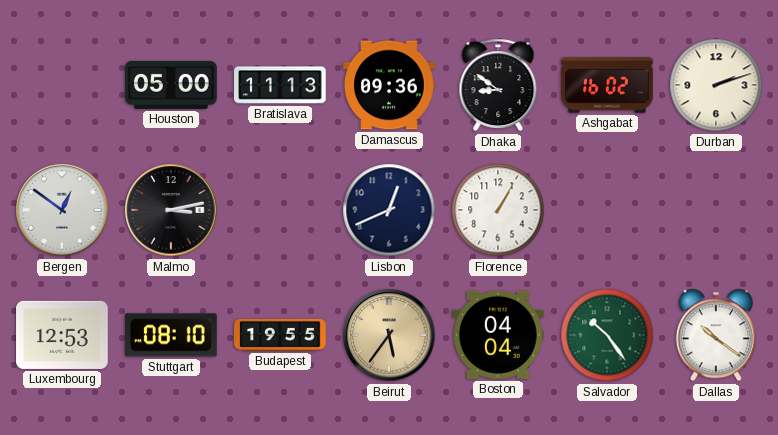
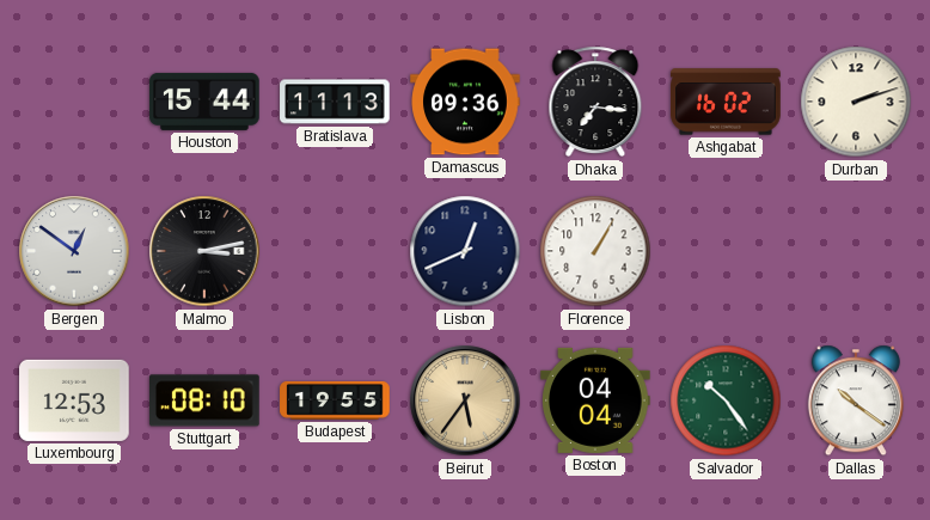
Houston: 05:00 -> 15:44 (204, 102)
Dhaka: 8:51 -> 7:16 (595, 102)
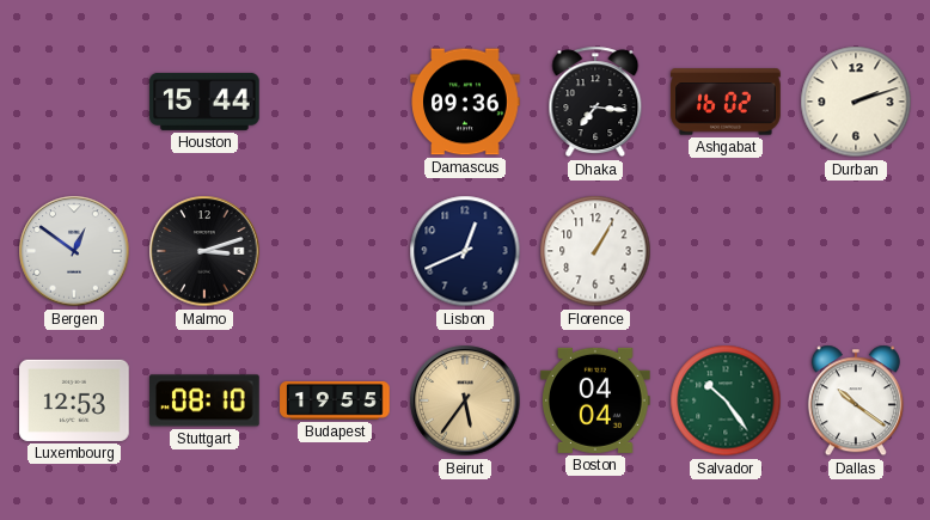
Bratislava: 11:13 -> none (335, 102)
Malmo: 3:13 -> 3:12 (204, 251)
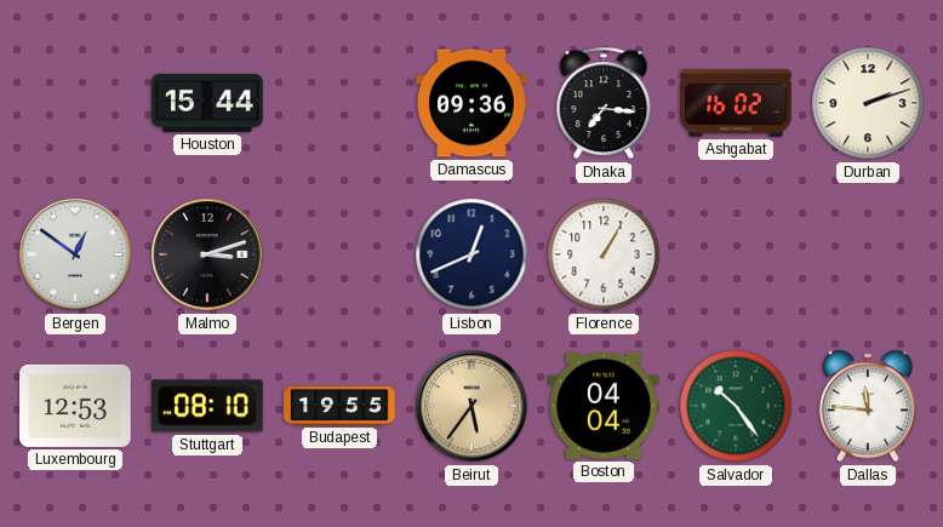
Dallas: 10:21 -> 11:46 (868, 406)
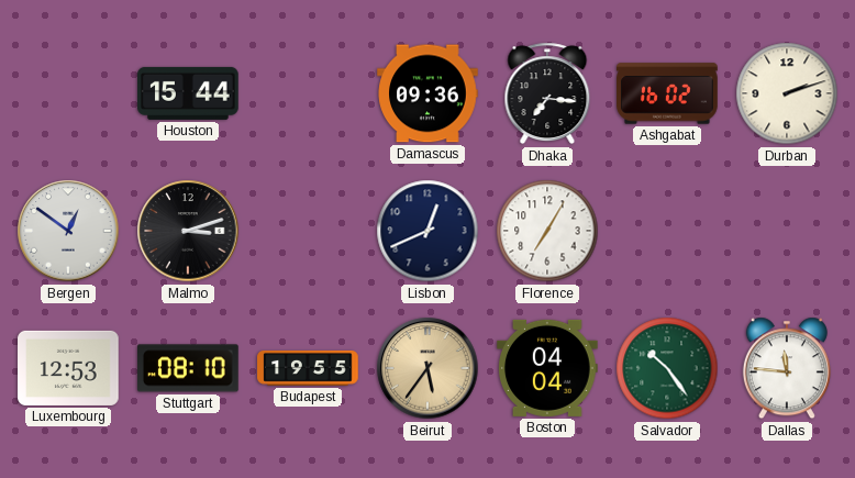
Florence: 1:05 -> 7:05 (547, 231)
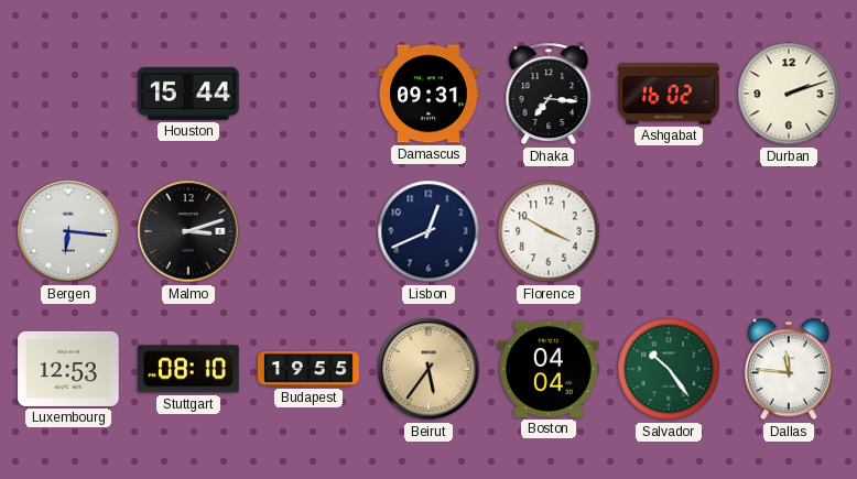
Damascus: 09:36 -> 09:31 (428, 94)
Bergen: 12:51 -> 6:16 (68, 231)
Florence: 7:05 -> 3:50 (549, 231)
